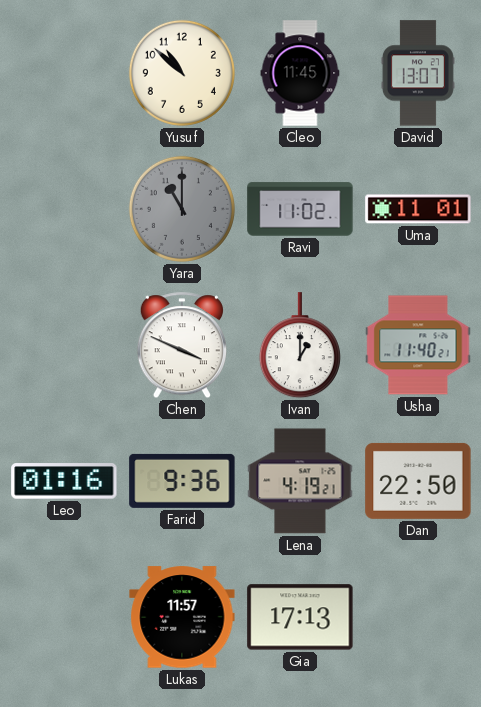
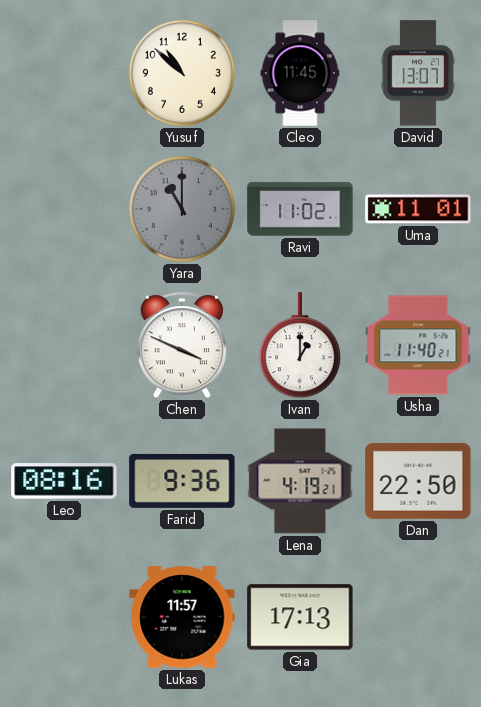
Leo: 01:16 -> 08:16 (64, 481)
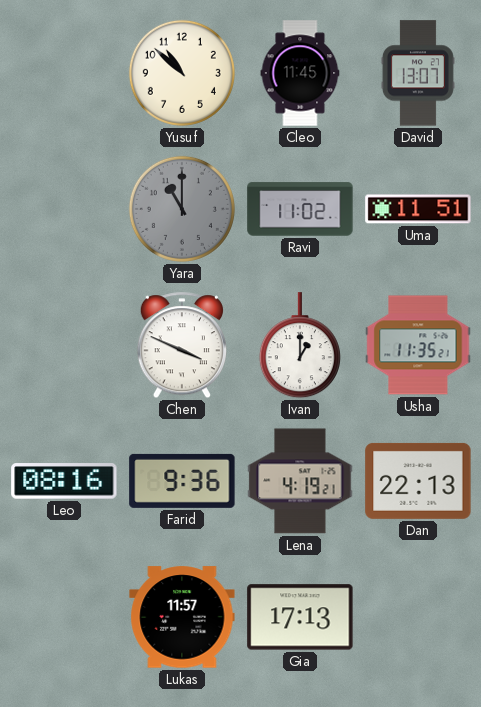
Uma: 11:01 -> 11:51 (418, 209)
Usha: 11:40 -> 11:35 (418, 345)
Dan: 22:50 -> 22:13 (418, 481)
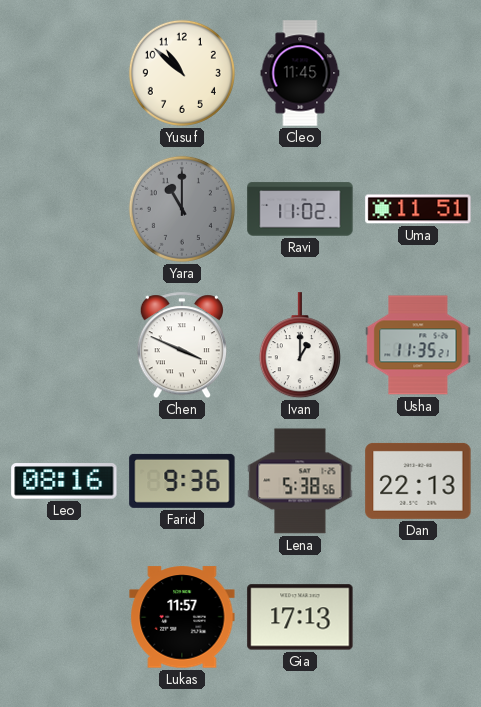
David: 13:07 -> none (418, 73)
Lena: 4:19 -> 5:38 (300, 481)
